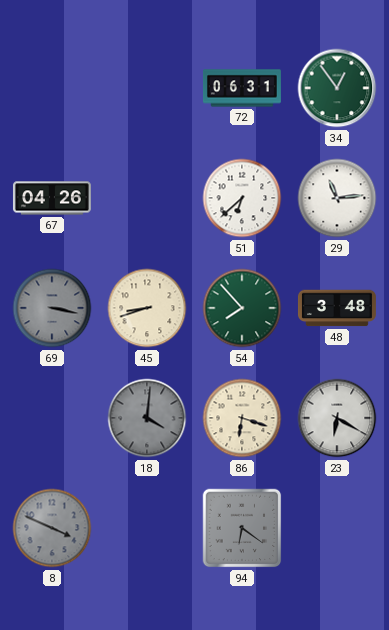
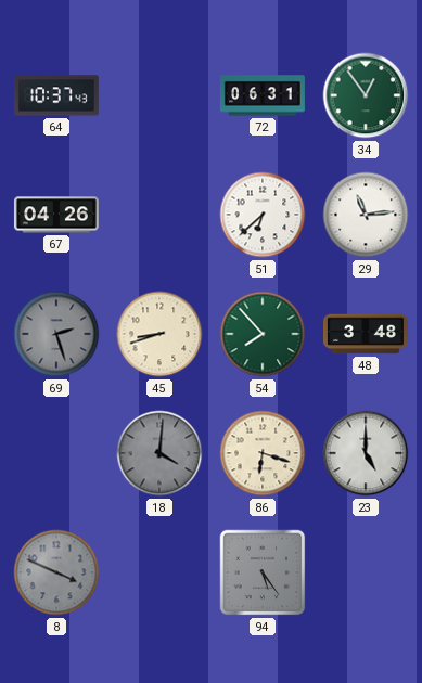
64: none -> 10:37 (56, 95)
69: 3:17 -> 2:27 (56, 334)
23: 6:20 -> 5:00 (366, 453)
94: 6:21 -> 5:24 (263, 572)
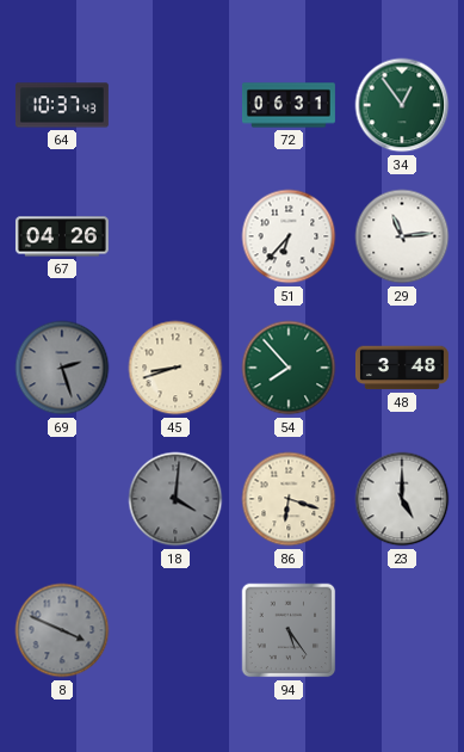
51: 6:38 -> 6:37 (289, 236)
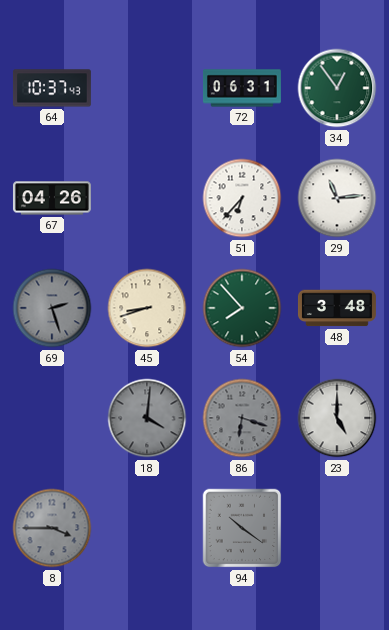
86 dial: cream -> grey (242, 418)
8: 3:49 -> 3:45 (52, 528)
94: 5:24 -> 10:21 (242, 528)
